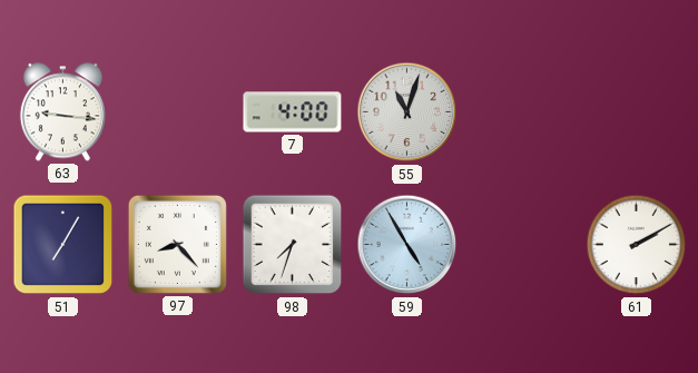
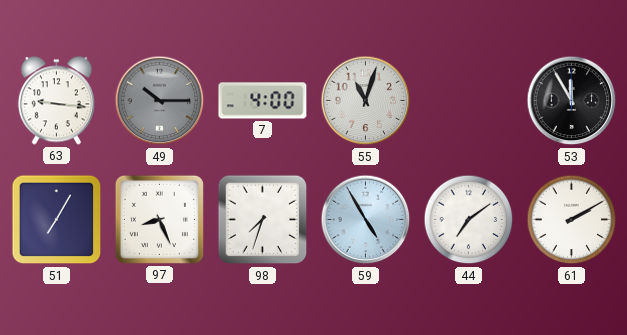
49: none -> 10:15 (160, 101)
53: none -> 11:55 (572, 101)
97: 8:23 -> 8:26 (159, 219)
44: none -> 7:09 (469, 220)
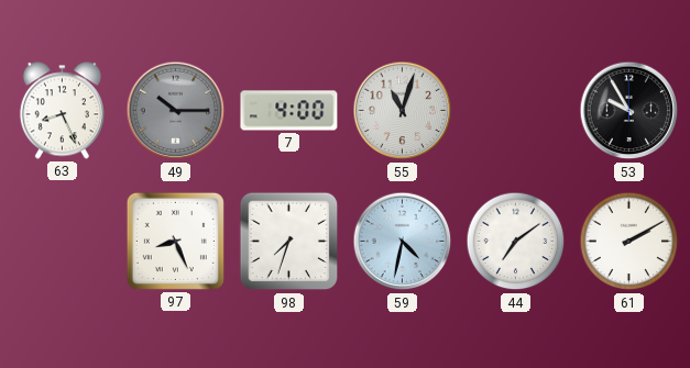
63: 9:16 -> 8:26 (62, 111)
53: 11:55 -> 9:55 (629, 111)
51: 7:05 -> none (57, 220)
59: 4:55 -> 4:32 (403, 242)
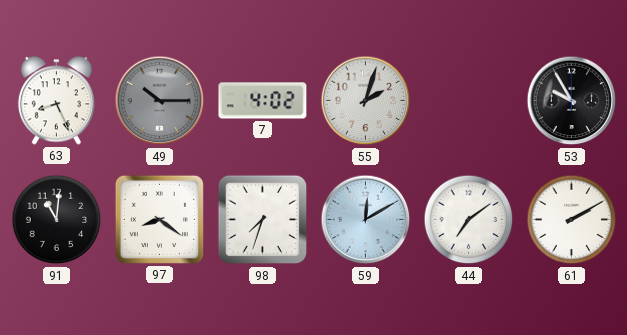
7: 4:00 -> 4:02 (263, 101)
55: 11:03 -> 2:03 (366, 101)
91: none -> 11:01 (57, 220)
97: 8:26 -> 8:21 (159, 219)
59: 4:32 -> 12:10 (366, 220)
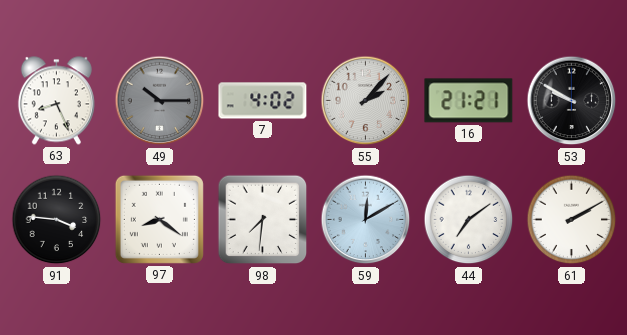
55: 2:03 -> 2:07 (366, 101)
16: none -> 21:21 (469, 101)
53: 9:55 -> 9:50 (572, 101)
91: 11:01 -> 3:46 (57, 220)
98: 7:33 -> 7:31 (263, 220)
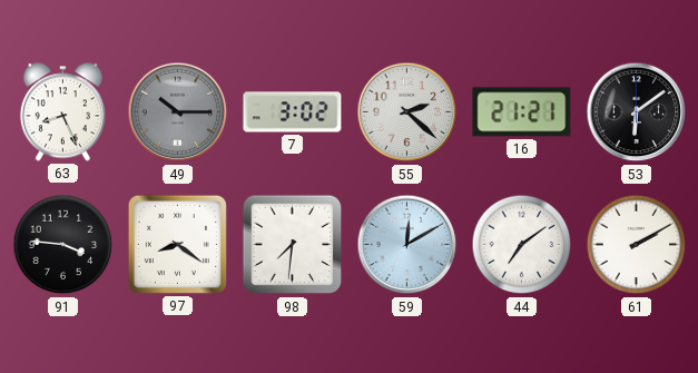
7: 4:02 -> 3:02 (293, 112)
55: 2:07 -> 2:22 (407, 112)
53: 9:50 -> 6:09 (637, 112)
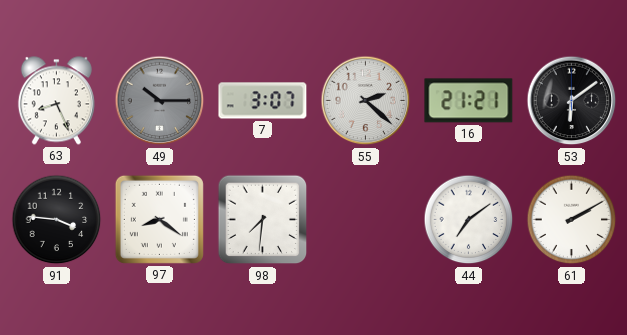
7: 3:02 -> 3:07 (263, 101)
59: 12:10 -> none (407, 245)
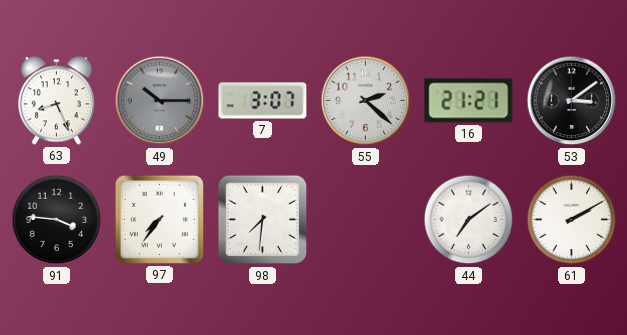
53: 6:09 -> 3:09 (572, 101)
97: 8:21 -> 7:36 (159, 219)
